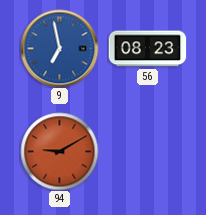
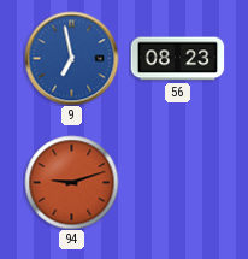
94: 9:10 -> 9:12 (71, 182)
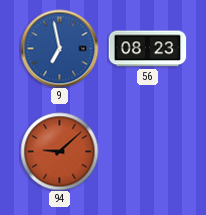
94: 9:12 -> 9:08 (59, 151)
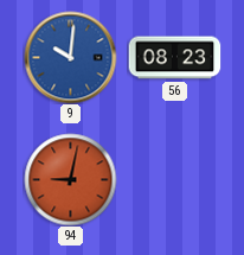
9: 6:58 -> 10:01 (70, 57)
94: 9:08 -> 9:02 (70, 179)
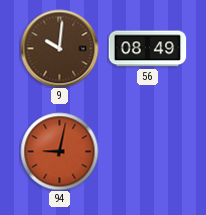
9 dial: blue -> brown (59, 48)
56: 08:23 -> 08:49 (147, 49)
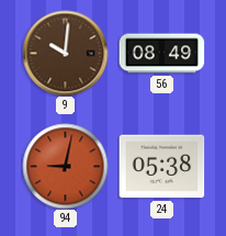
24: none -> 05:38 (161, 167)
